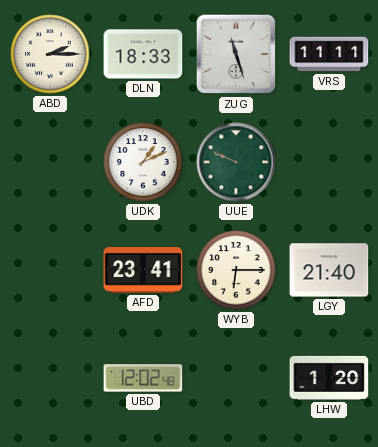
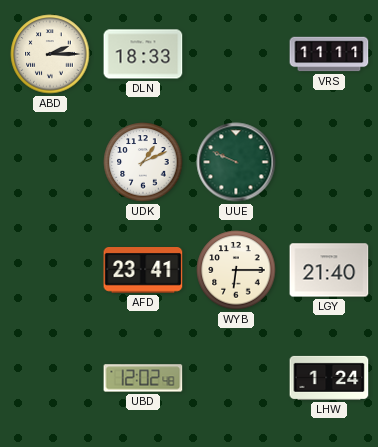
ZUG: 11:27 -> none (236, 54)
LHW: 1:20 -> 1:24 (329, 378)
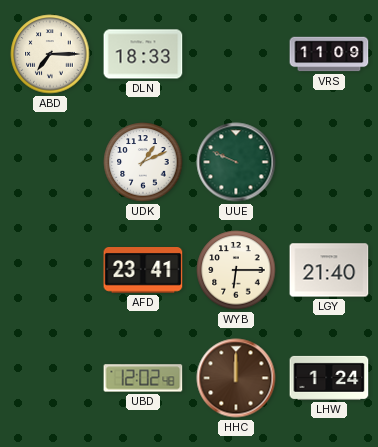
ABD: 2:15 -> 7:15 (50, 54)
VRS: 11:11 -> 11:09 (329, 54)
HHC: none -> 12:00 (236, 378)
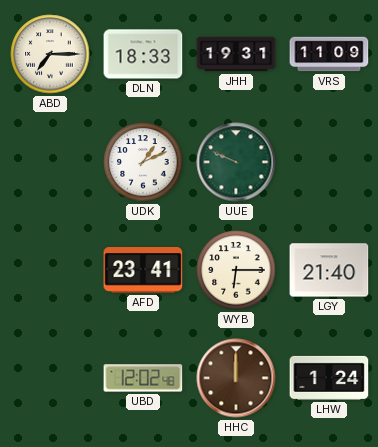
JHH: none -> 19:31 (236, 54)
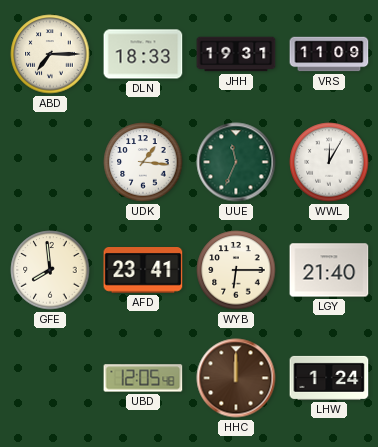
UDK: 1:11 -> 1:16 (143, 162)
UUE: 9:49 -> 11:34 (236, 162)
WWL: none -> 12:05 (329, 162)
GFE: none -> 7:59 (50, 270)
UBD: 12:02 -> 12:05 (143, 378)
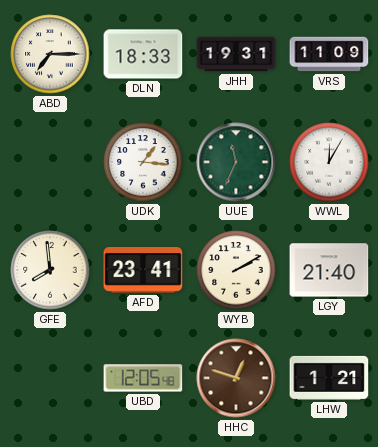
WYB: 6:15 -> 2:10 (236, 270)
HHC: 12:00 -> 12:48 (236, 378)
LHW: 1:24 -> 1:21 (329, 378)
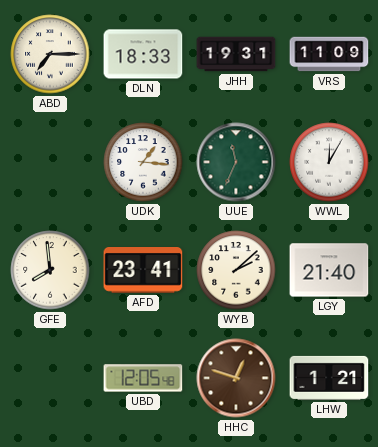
WYB: 2:10 -> 2:08 (236, 270)
